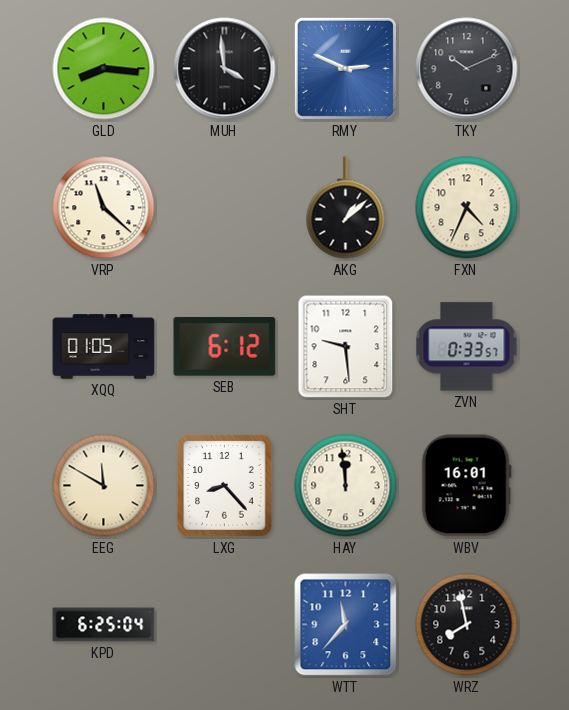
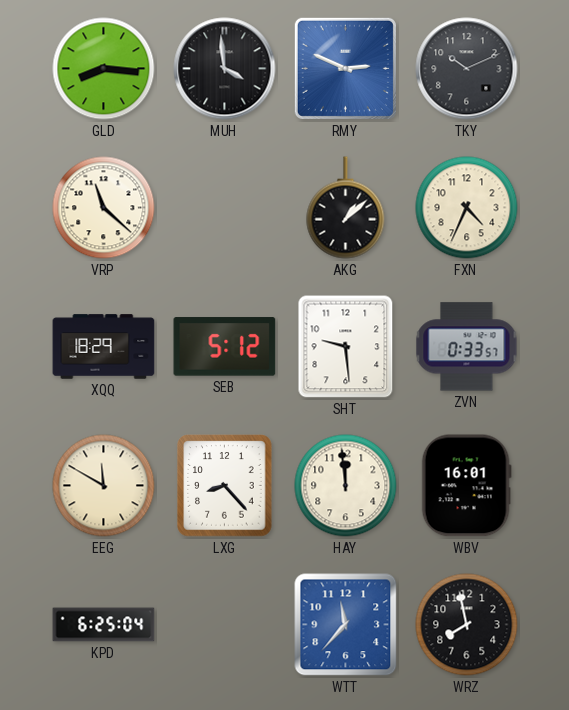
XQQ: 01:05 -> 18:29 (104, 347)
SEB: 6:12 -> 5:12 (225, 347)
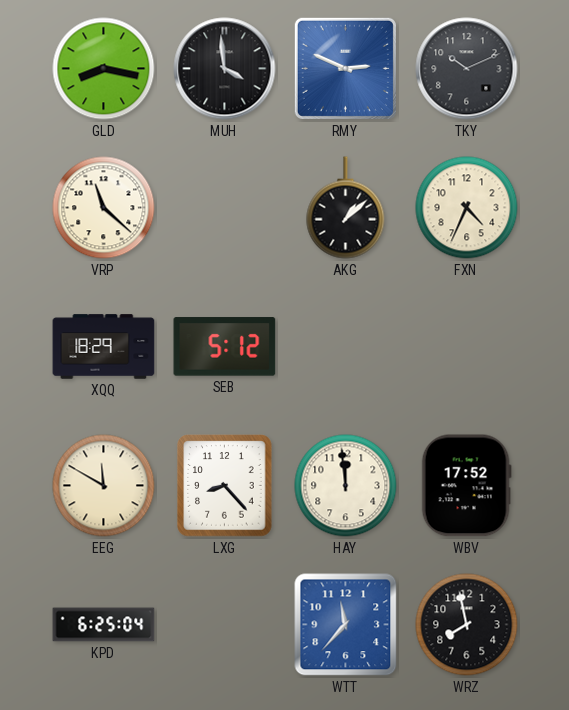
GLD: 8:16 -> 8:17 (104, 69)
SHT: 9:29 -> none (346, 347)
ZVN: 0:33 -> none (467, 347)
WBV: 16:01 -> 17:52 (466, 486)
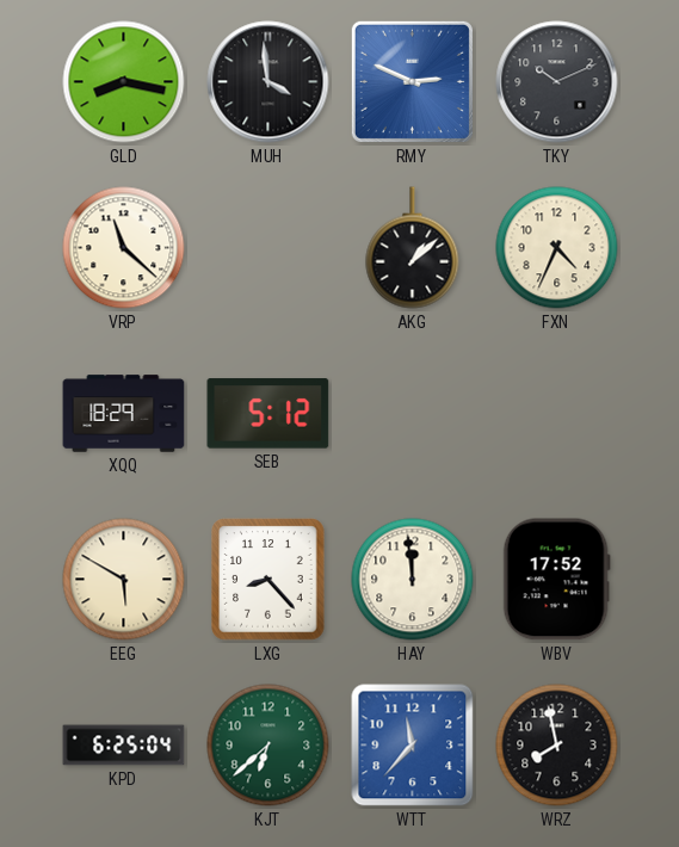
EEG: 11:50 -> 5:50 (124, 580)
KJT: none -> 6:38 (268, 746)
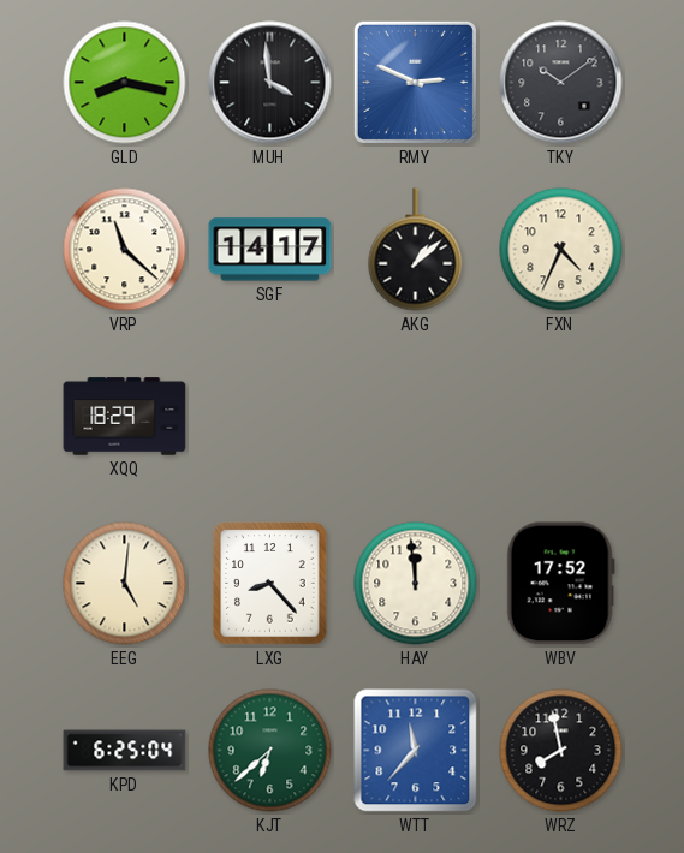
TKY: 10:11 -> 10:09 (561, 83)
SGF: none -> 14:17 (270, 250)
SEB: 5:12 -> none (268, 414)
EEG: 5:50 -> 5:01 (125, 584)
